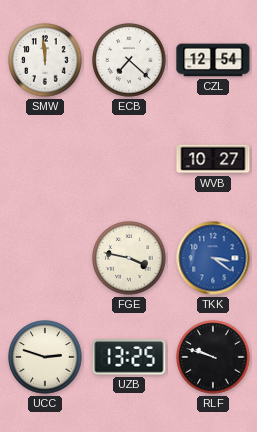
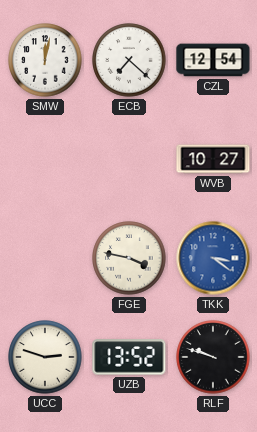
SMW: 11:59 -> 12:02 (45, 60)
UZB: 13:25 -> 13:52 (129, 357)
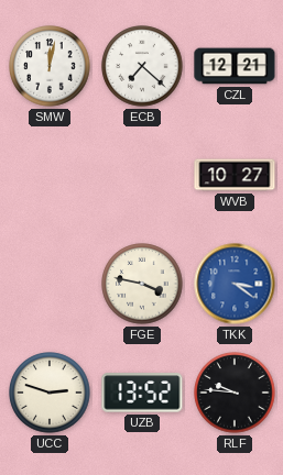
CZL: 12:54 -> 12:21 (235, 66)
RLF: 9:48 -> 9:46 (235, 393)
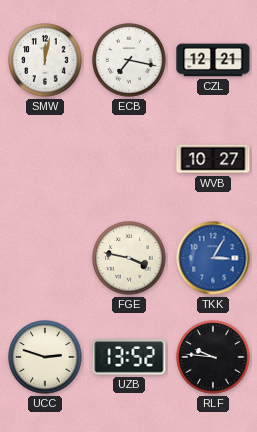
ECB: 7:22 -> 7:17 (129, 60)
TKK: 3:21 -> 3:05 (213, 258)
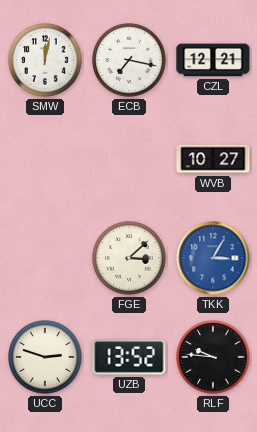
FGE: 3:47 -> 3:08 (129, 258)
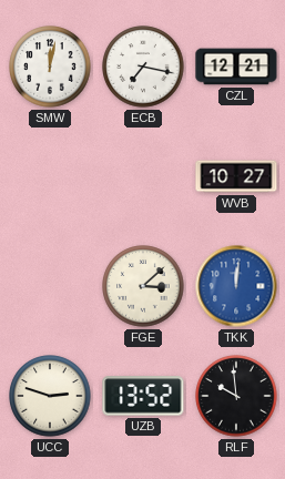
TKK: 3:05 -> 12:01 (236, 286)
RLF: 9:46 -> 9:59 (236, 396)
